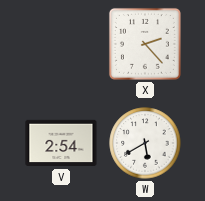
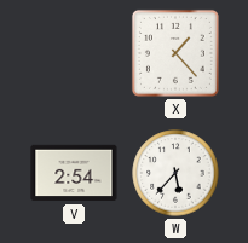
X: 2:23 -> 1:23 (175, 53)
W: 5:40 -> 5:37 (175, 173)
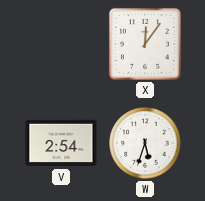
X: 1:23 -> 12:06 (145, 44)
W: 5:37 -> 5:33 (145, 143)
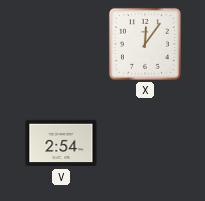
W: 5:33 -> none (145, 143)
